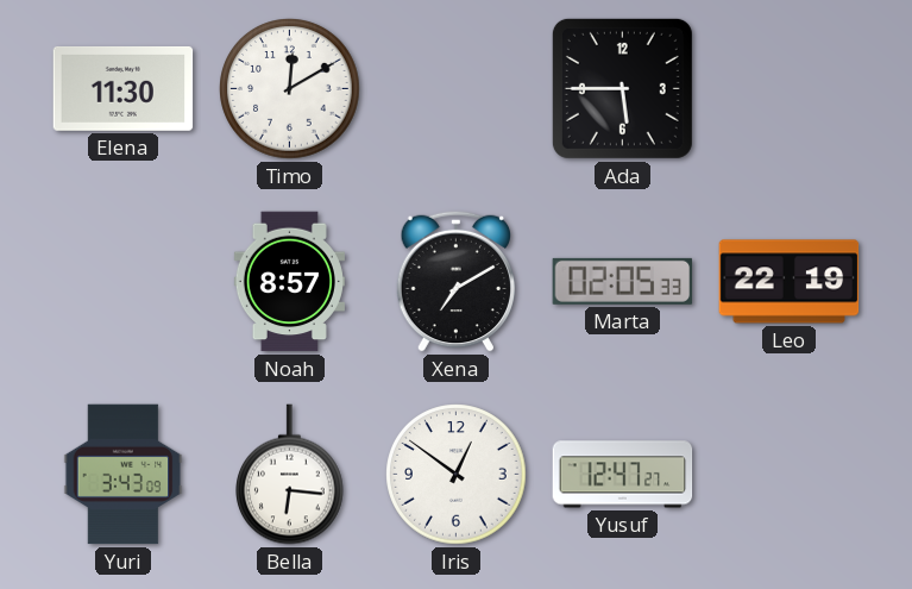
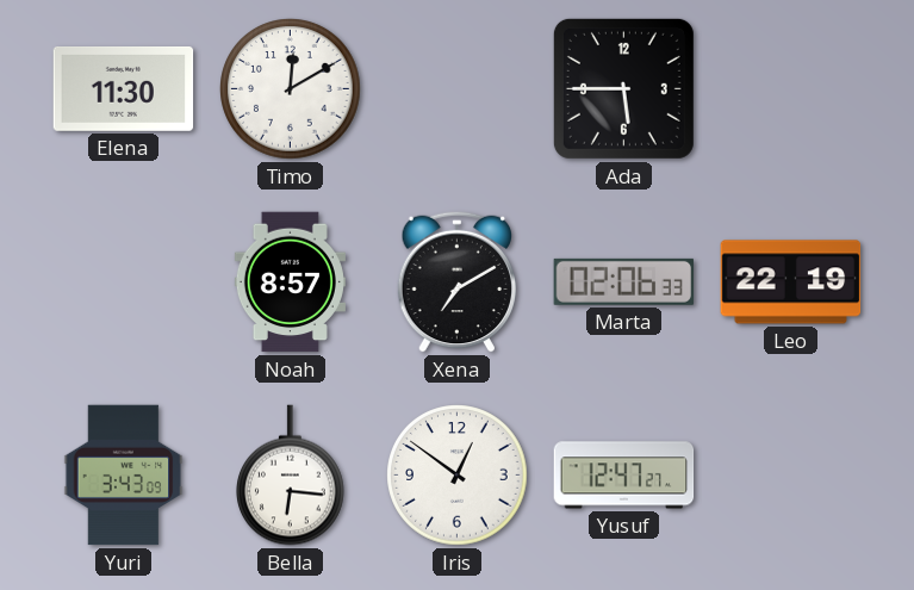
Marta: 02:05 -> 02:06 (624, 281)
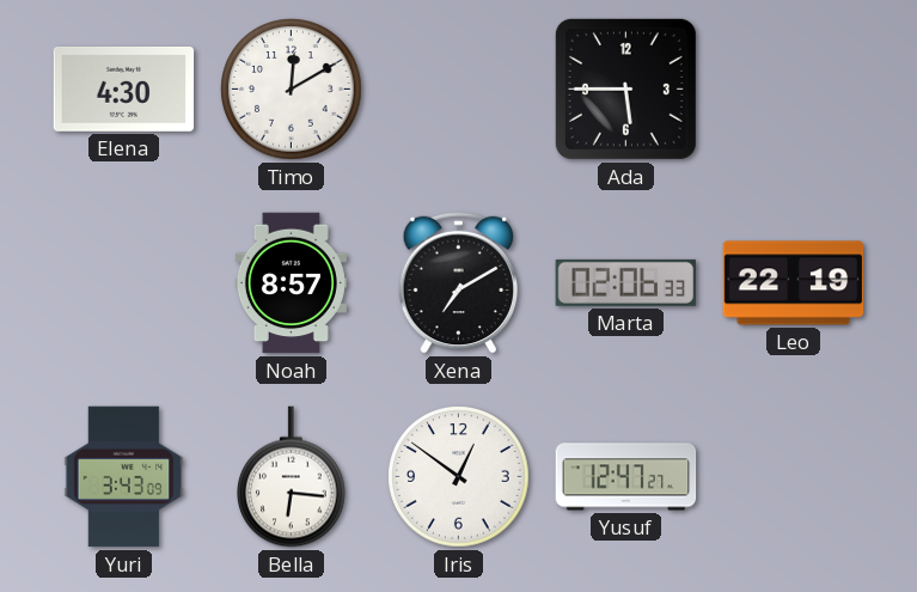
Elena: 11:30 -> 4:30 (124, 89)
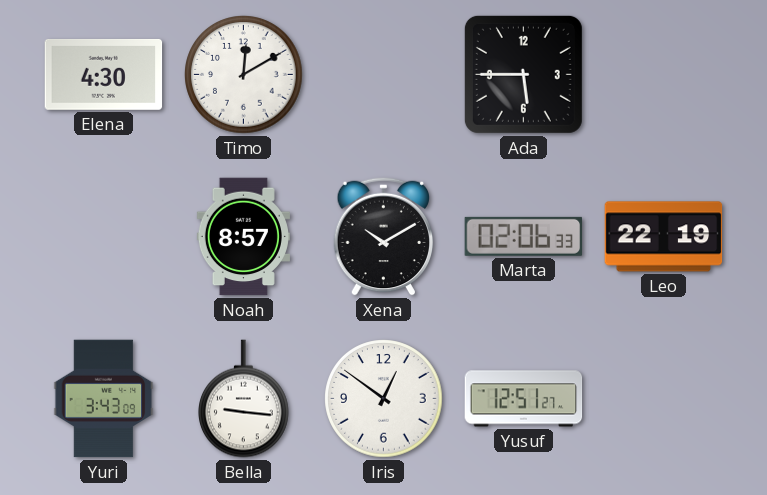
Xena: 7:10 -> 10:10 (384, 236)
Bella: 6:16 -> 9:16 (244, 399)
Yusuf: 12:47 -> 12:51 (524, 399)
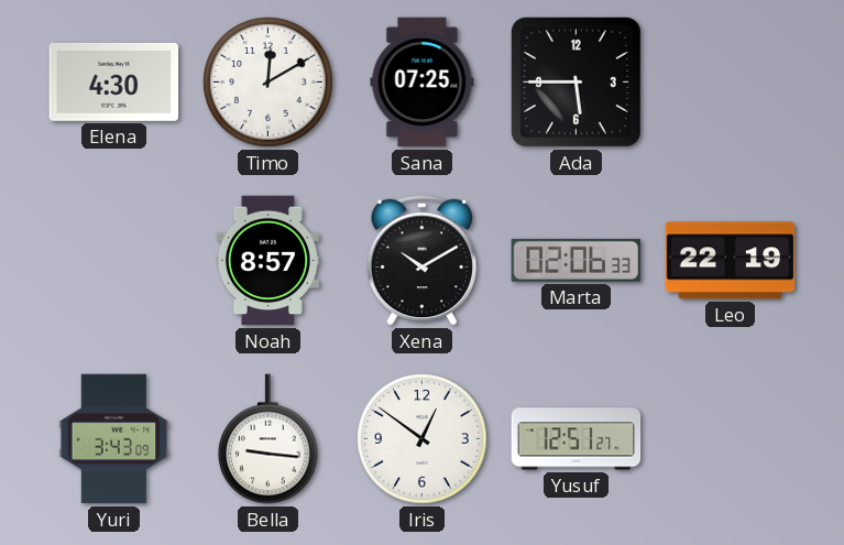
Sana: none -> 07:25 (423, 83)
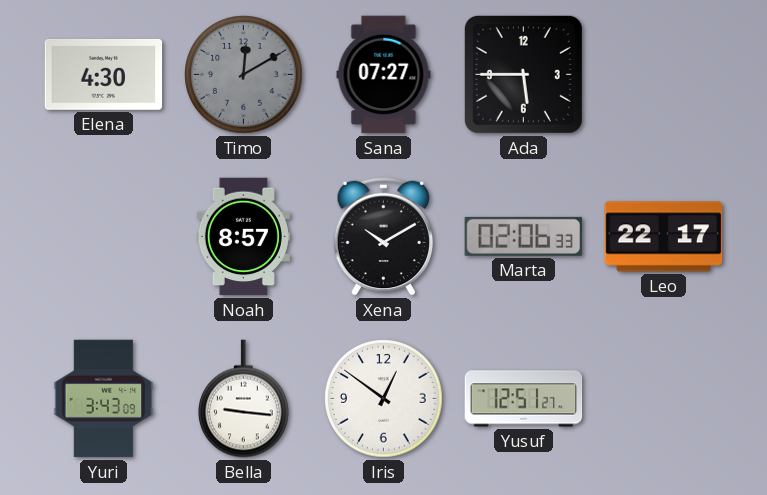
Timo dial: white -> grey (244, 75)
Sana: 07:25 -> 07:27 (384, 75)
Leo: 22:19 -> 22:17 (664, 237)
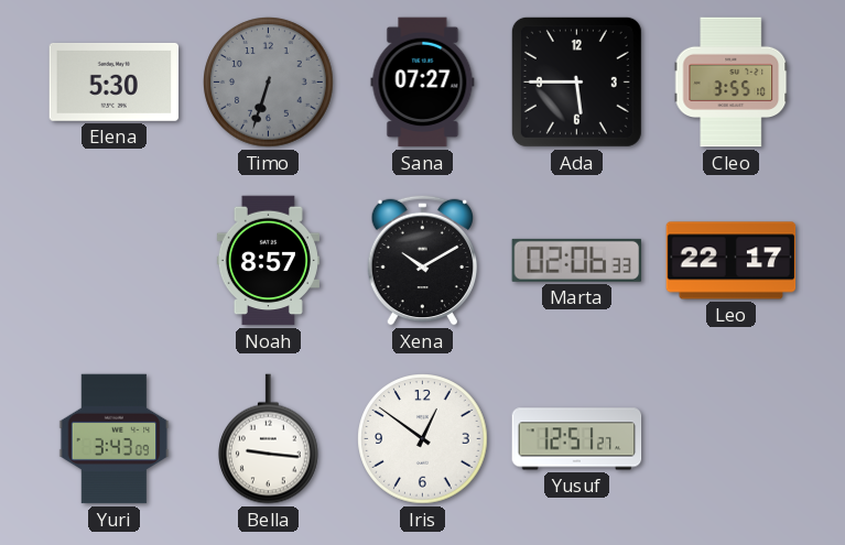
Elena: 4:30 -> 5:30 (115, 81)
Timo: 12:10 -> 6:33 (269, 83)
Cleo: none -> 3:55 (732, 83)
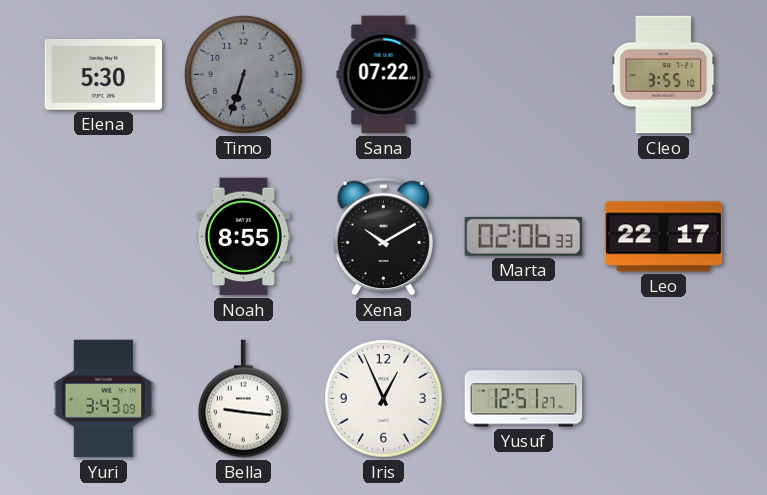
Sana: 07:27 -> 07:22 (384, 75)
Ada: 5:45 -> none (576, 81)
Noah: 8:57 -> 8:55 (243, 237)
Iris: 12:51 -> 12:56 (384, 399)
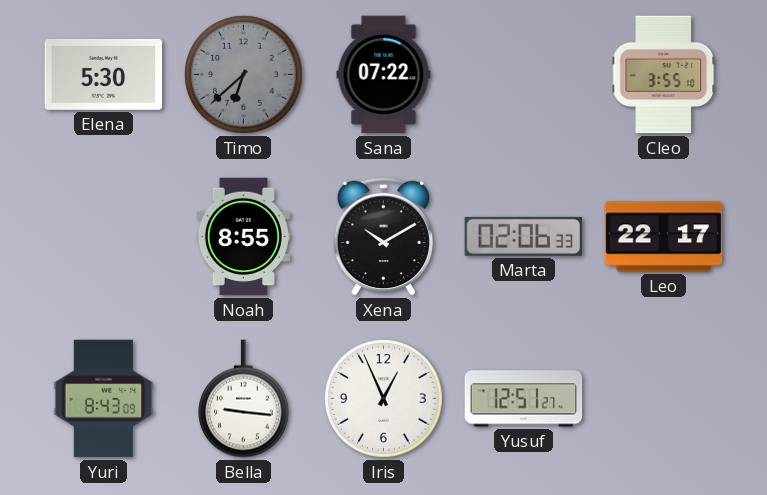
Timo: 6:33 -> 6:38 (244, 75)
Yuri: 3:43 -> 8:43 (104, 399)
